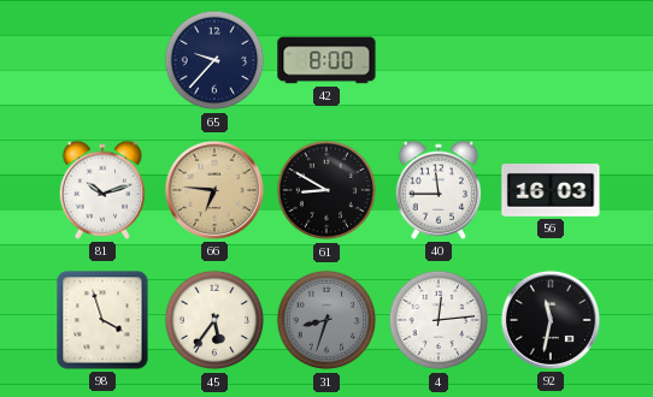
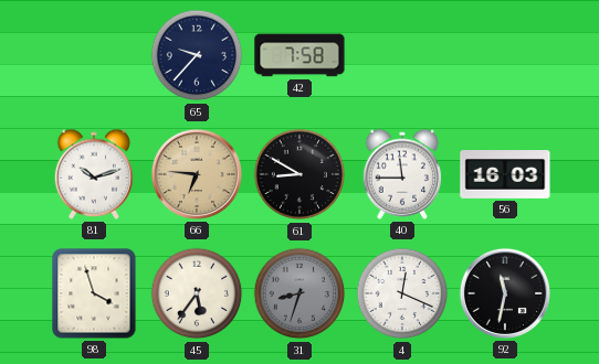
42: 8:00 -> 7:58 (299, 55)
4: 12:14 -> 12:19 (402, 293)
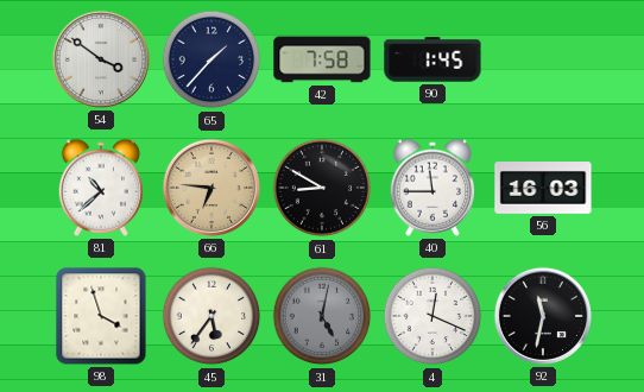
54: none -> 3:51 (101, 59)
65: 9:37 -> 1:37 (211, 59)
90: none -> 1:45 (433, 59)
81: 10:12 -> 10:38 (101, 188)
31: 8:33 -> 5:02 (322, 316)
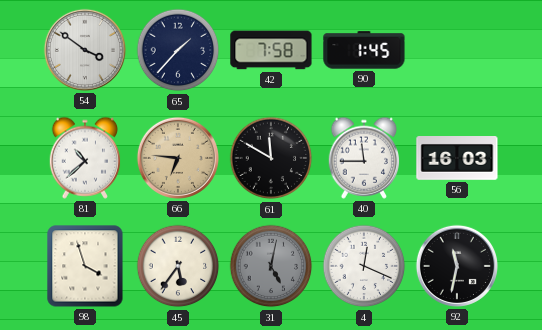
61: 8:50 -> 11:50 (271, 158)
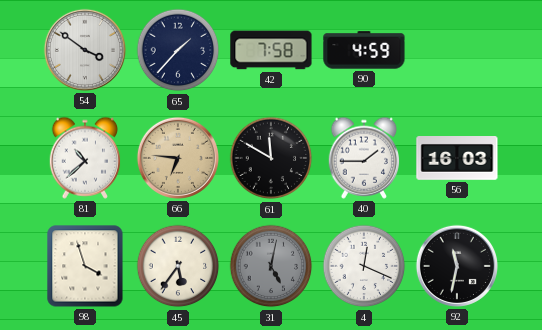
90: 1:45 -> 4:59 (364, 50)
40: 11:45 -> 1:45 (364, 158)
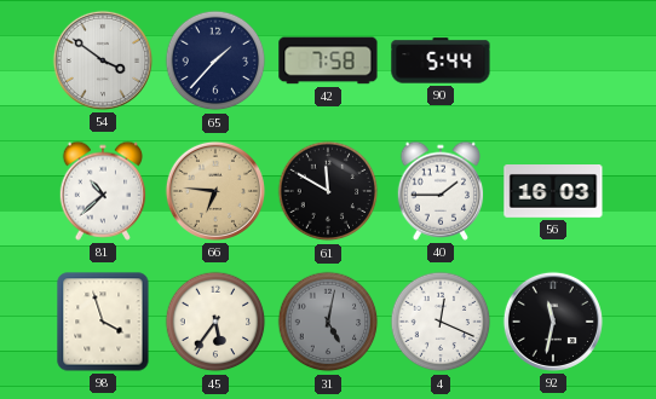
90: 4:59 -> 5:44 (441, 60)
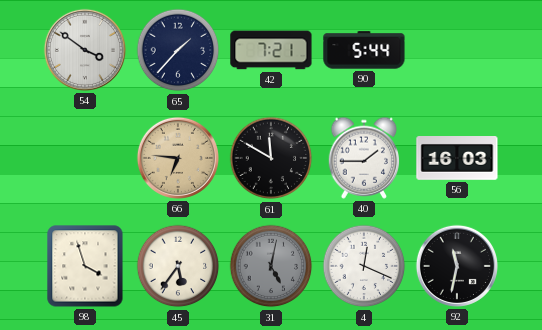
42: 7:58 -> 7:21 (271, 50)
81: 10:38 -> none (103, 191)
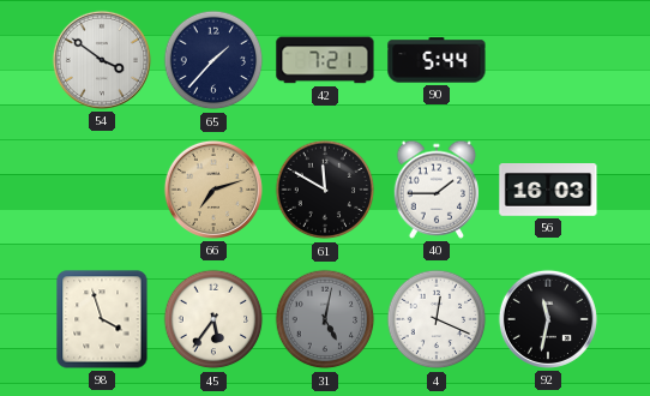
66: 6:46 -> 7:12 (213, 190)
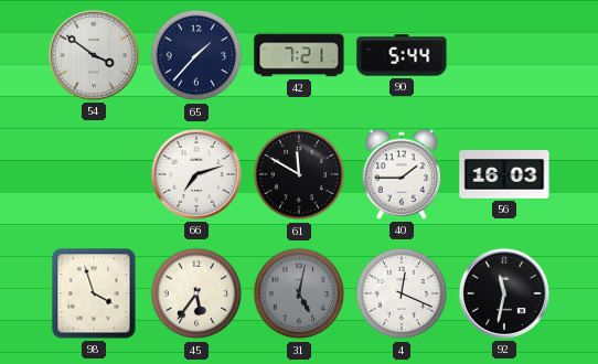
66 dial: champagne -> white (196, 174)
